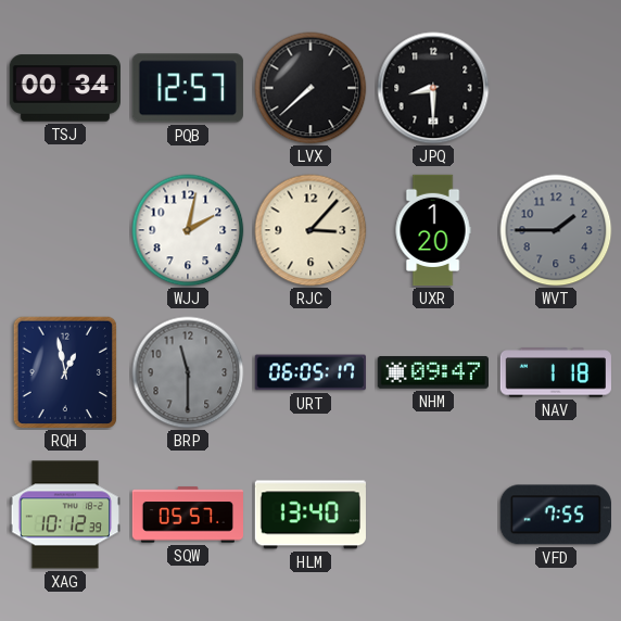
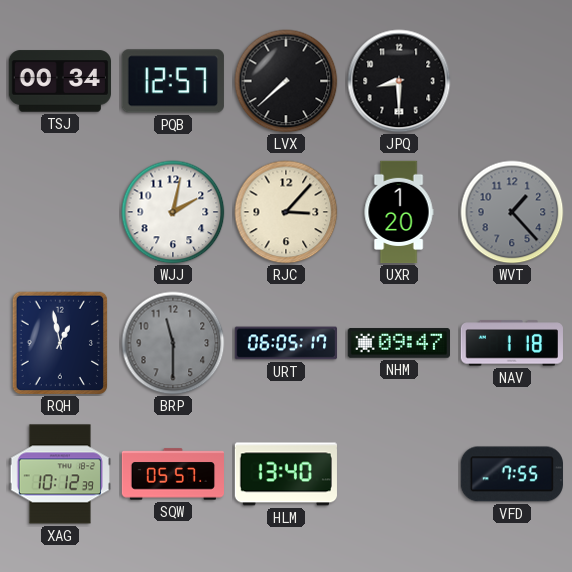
WVT: 1:45 -> 1:23 (512, 212)
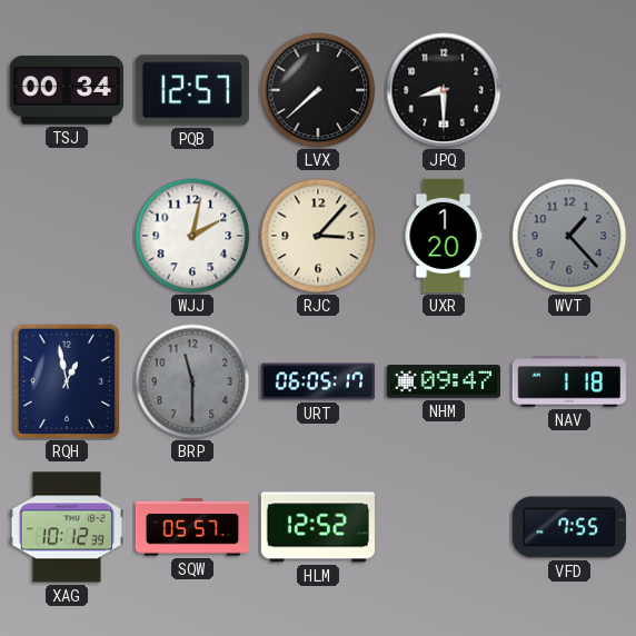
HLM: 13:40 -> 12:52 (317, 527)
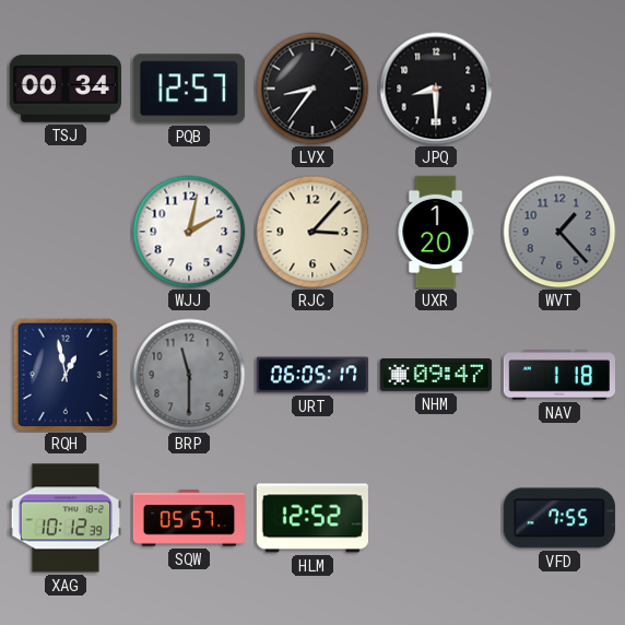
LVX: 7:38 -> 8:36 (312, 89)
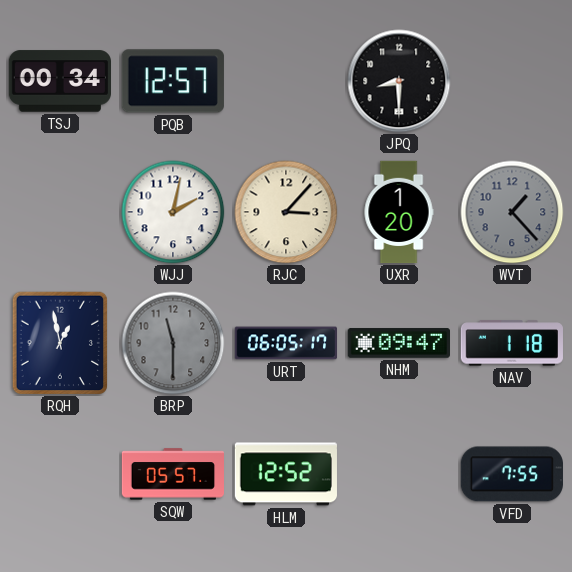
LVX: 8:36 -> none (312, 89)
XAG: 10:12 -> none (64, 518)
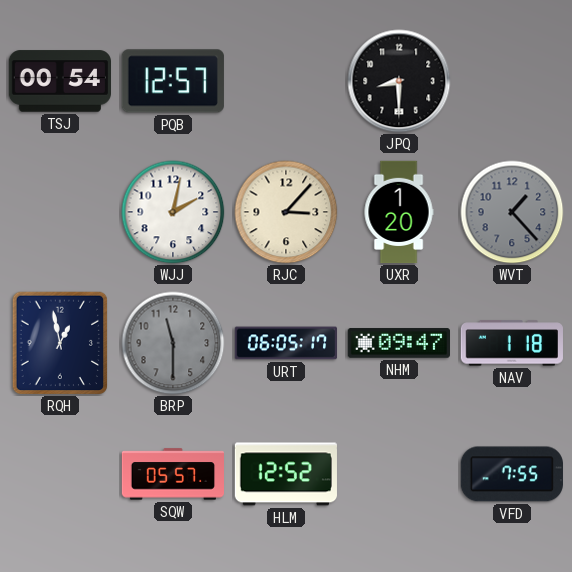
TSJ: 00:34 -> 00:54 (59, 81)
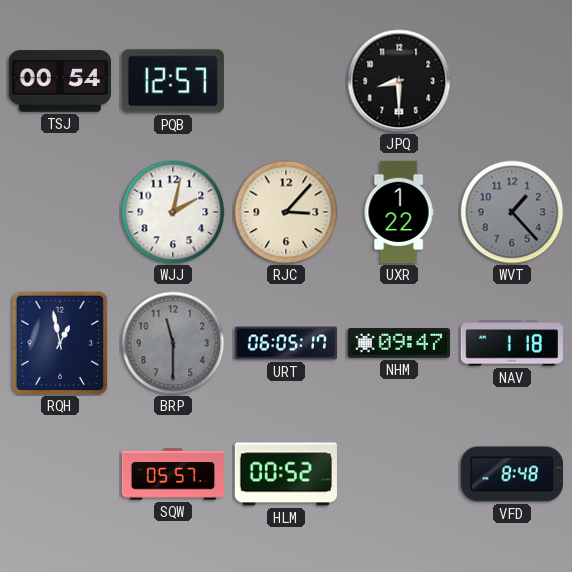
UXR: 1:20 -> 1:22 (399, 212)
HLM: 12:52 -> 00:52 (285, 474)
VFD: 7:55 -> 8:48 (512, 474)
